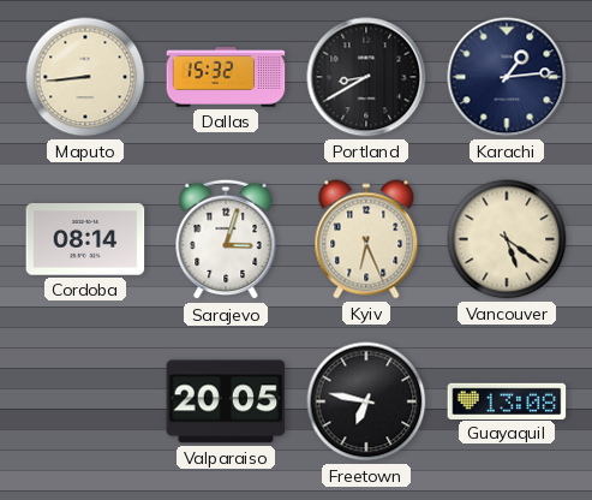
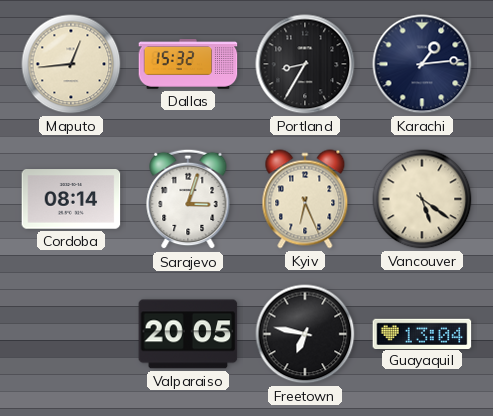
Maputo: 8:44 -> 12:44 (71, 64)
Portland: 8:40 -> 8:35 (305, 64)
Guayaquil: 13:08 -> 13:04 (422, 333)
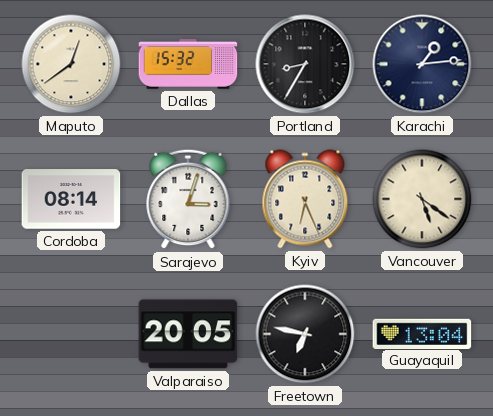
Maputo: 12:44 -> 12:39 (71, 64)
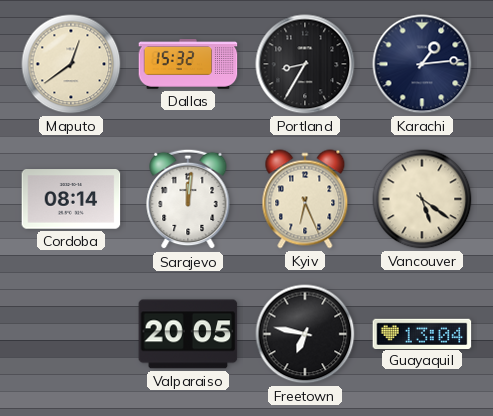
Sarajevo: 3:03 -> 12:01 (188, 199)
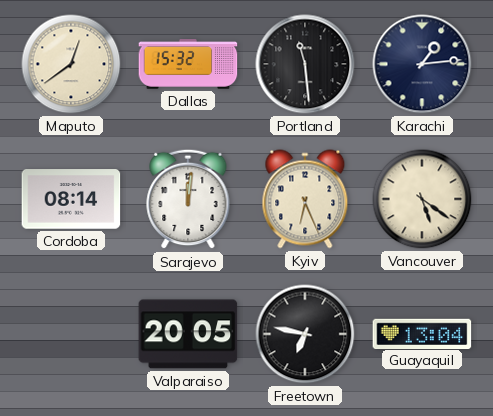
Portland: 8:35 -> 11:29 (305, 64)
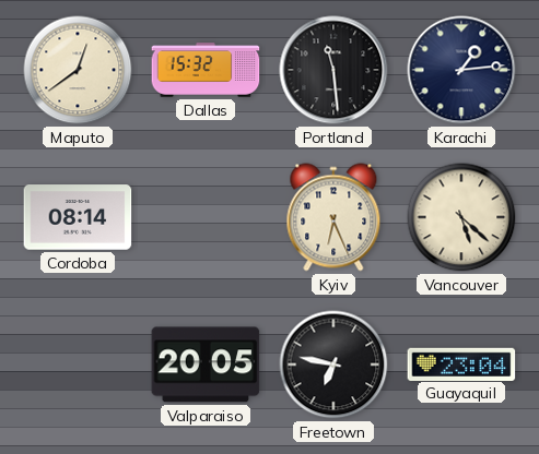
Sarajevo: 12:01 -> none (188, 199)
Vancouver: 5:21 -> 5:22 (461, 217)
Guayaquil: 13:04 -> 23:04 (461, 363)
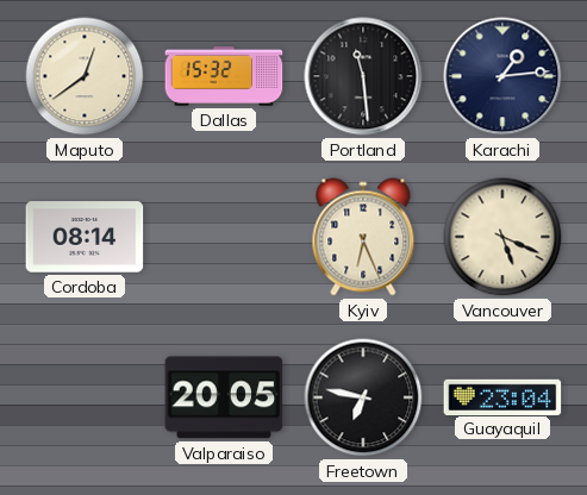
Vancouver: 5:22 -> 5:19 (502, 237)
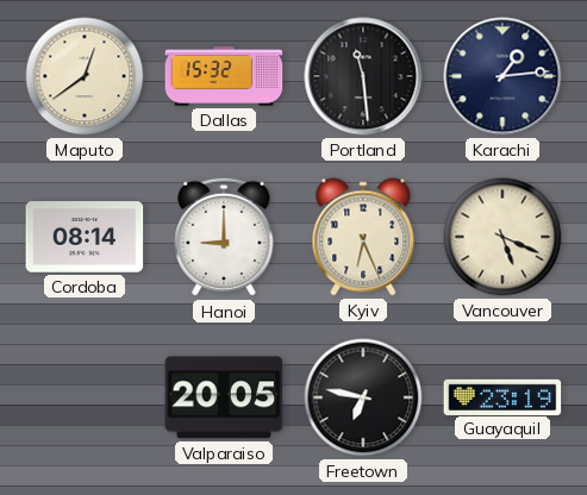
Hanoi: none -> 9:00 (224, 237)
Guayaquil: 23:04 -> 23:19 (502, 396)
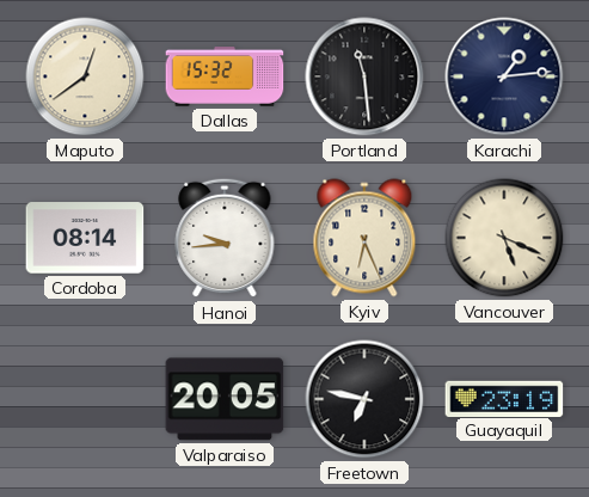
Hanoi: 9:00 -> 9:44 (225, 238)
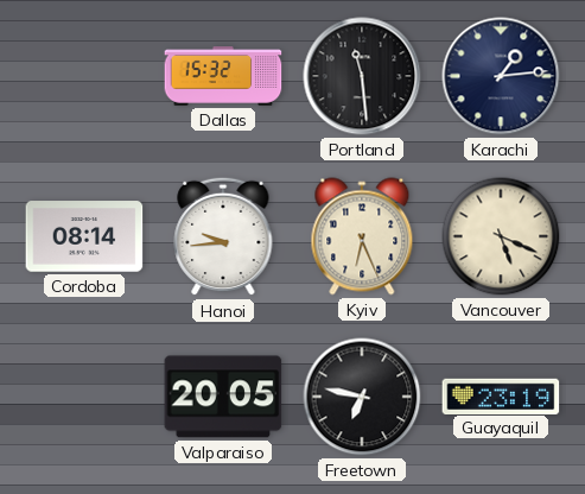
Maputo: 12:39 -> none (85, 76)
